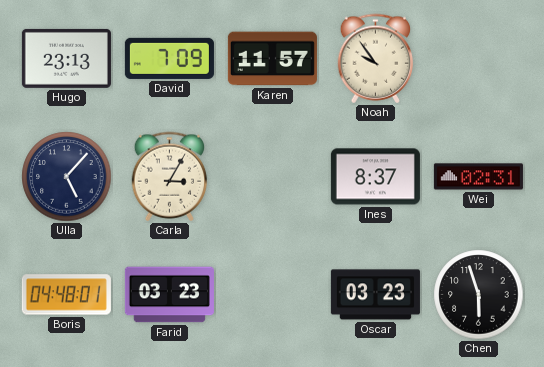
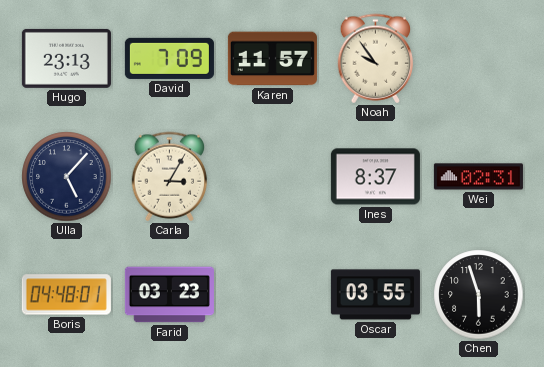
Oscar: 03:23 -> 03:55 (375, 295)
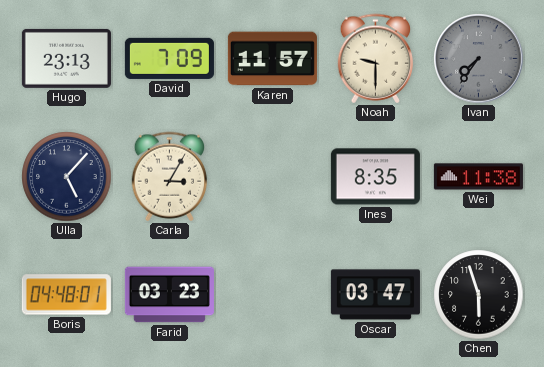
Noah: 9:54 -> 9:30 (376, 59)
Ivan: none -> 7:36 (479, 59)
Ines: 8:37 -> 8:35 (375, 177)
Wei: 02:31 -> 11:38 (478, 177)
Oscar: 03:55 -> 03:47 (375, 295)
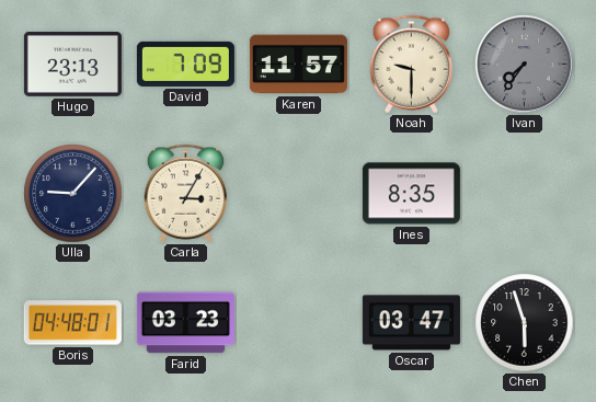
Ulla: 5:07 -> 9:07 (73, 194)
Wei: 11:38 -> none (478, 177)
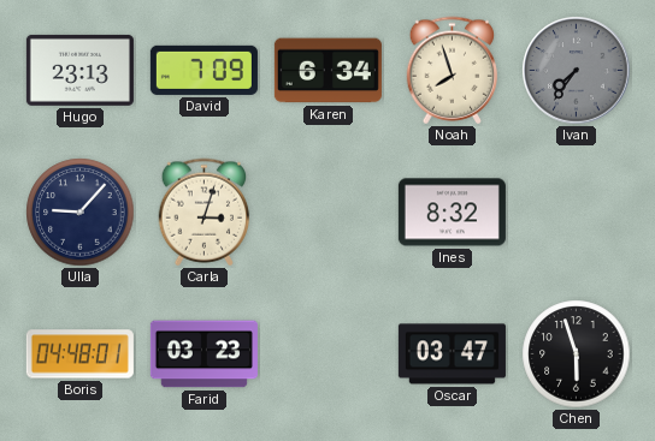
Karen: 11:57 -> 6:34 (327, 71)
Noah: 9:30 -> 7:57 (453, 71)
Carla: 3:05 -> 3:03 (205, 213)
Ines: 8:35 -> 8:32 (452, 213)
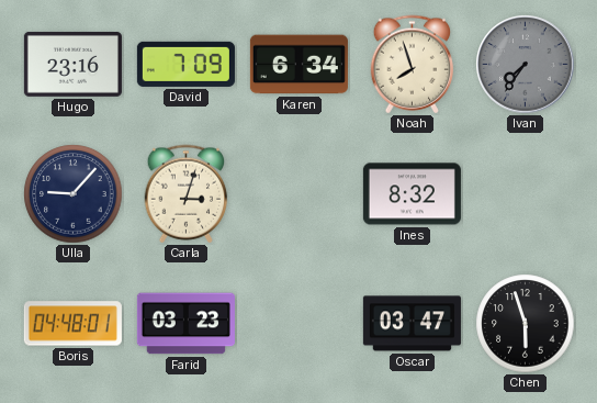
Hugo: 23:13 -> 23:16 (72, 64)
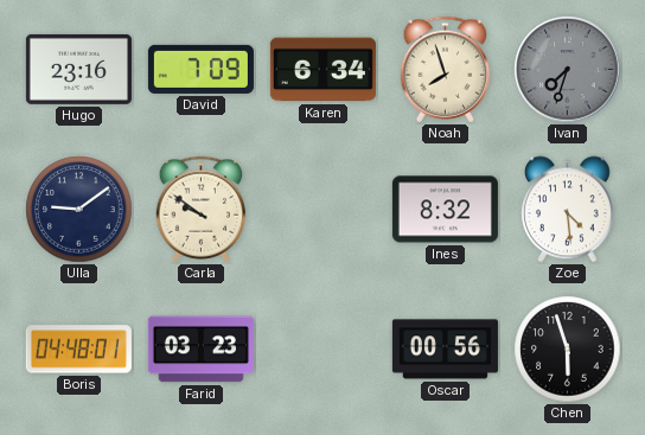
Ivan: 7:36 -> 7:33 (568, 70)
Ulla: 9:07 -> 9:09 (79, 210)
Carla: 3:03 -> 9:51 (202, 210)
Zoe: none -> 4:29 (568, 210)
Oscar: 03:47 -> 00:56 (445, 350)
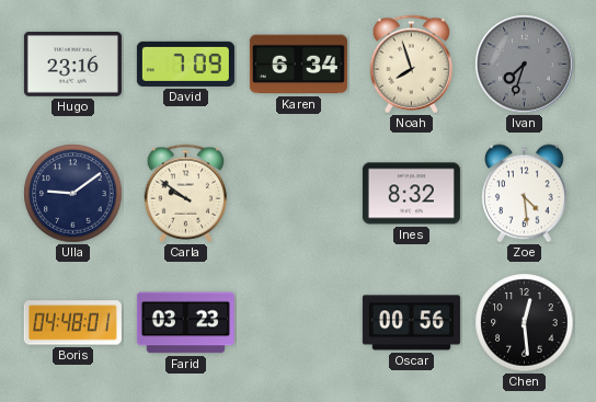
Chen: 5:57 -> 12:29 (525, 323)
